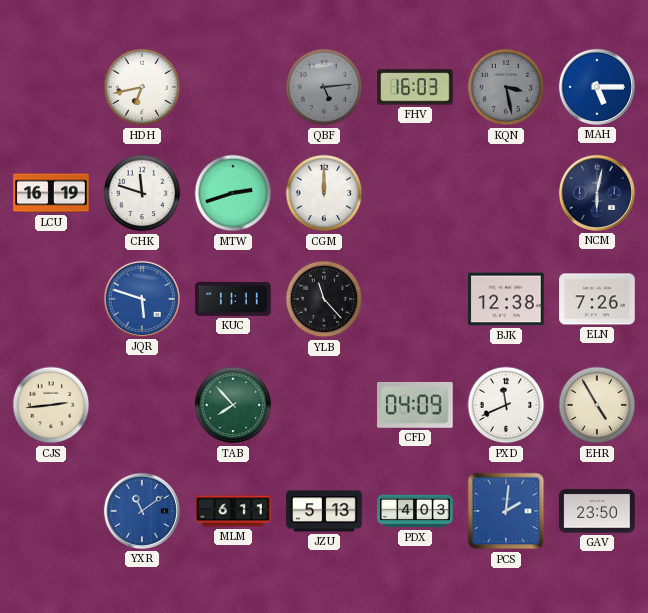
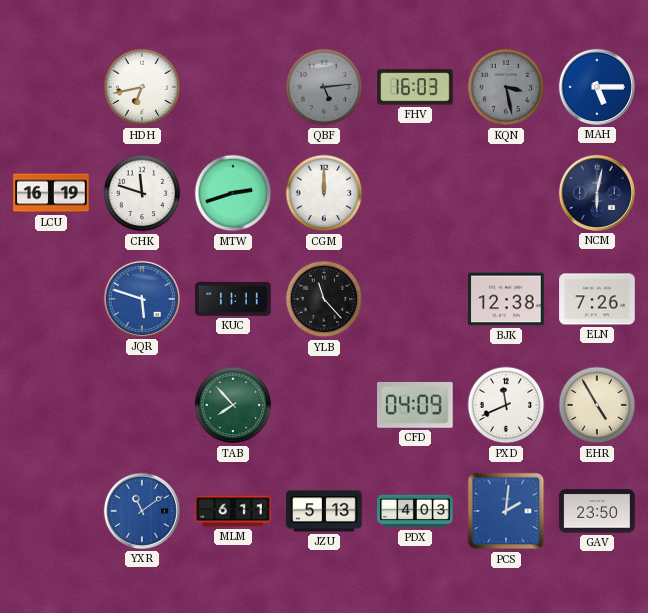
CJS: 2:44 -> none (51, 405)
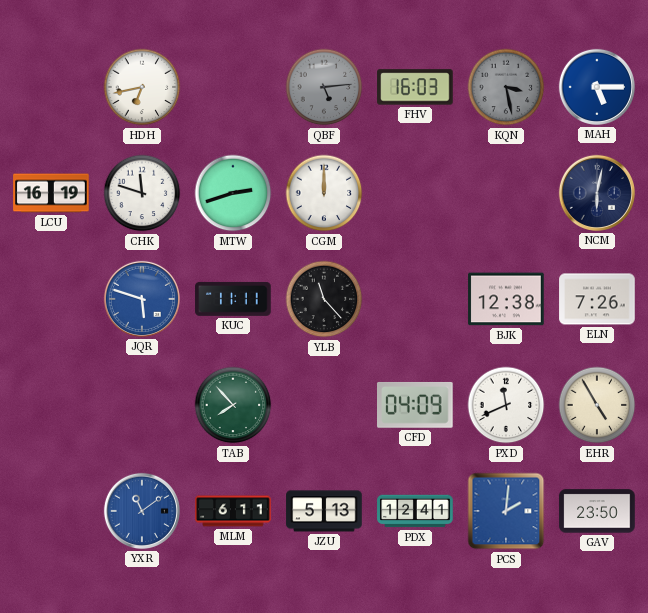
PDX: 4:03 -> 12:41 (415, 511)
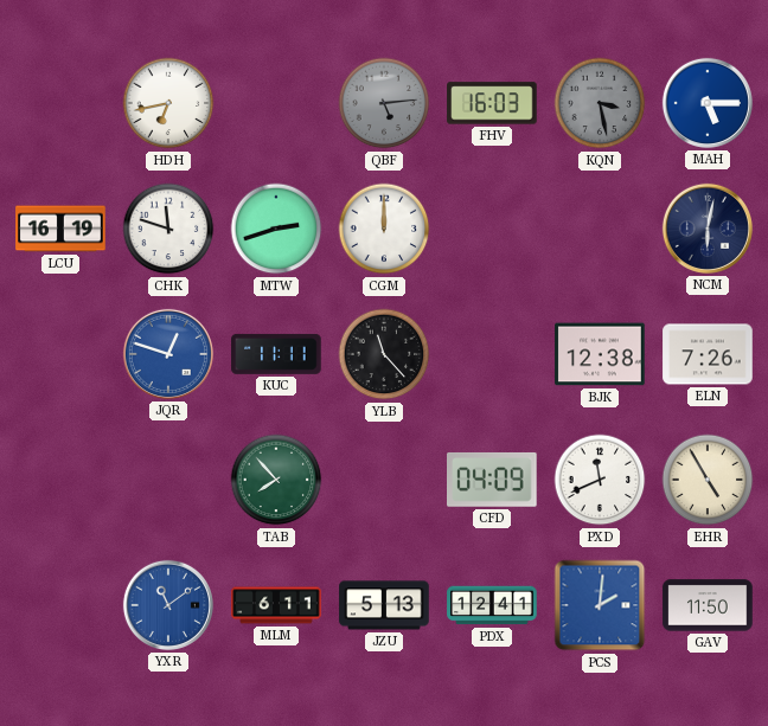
JQR: 5:48 -> 12:48 (168, 354)
GAV: 23:50 -> 11:50 (708, 605)
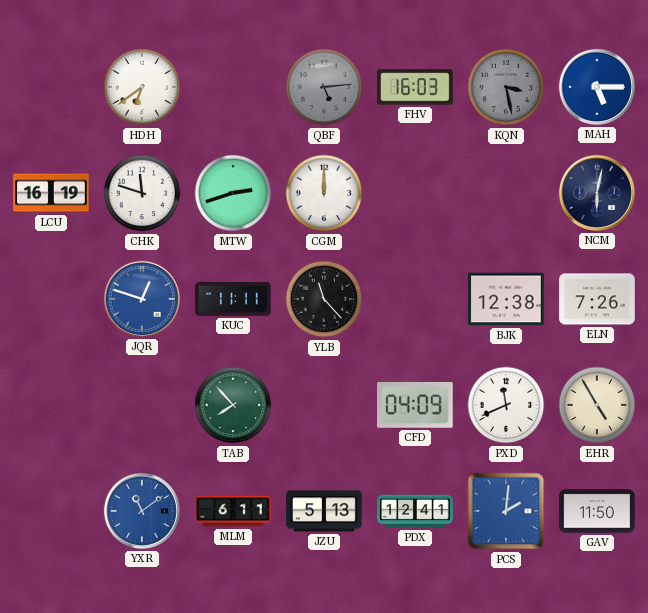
HDH: 6:43 -> 6:39 (142, 87)
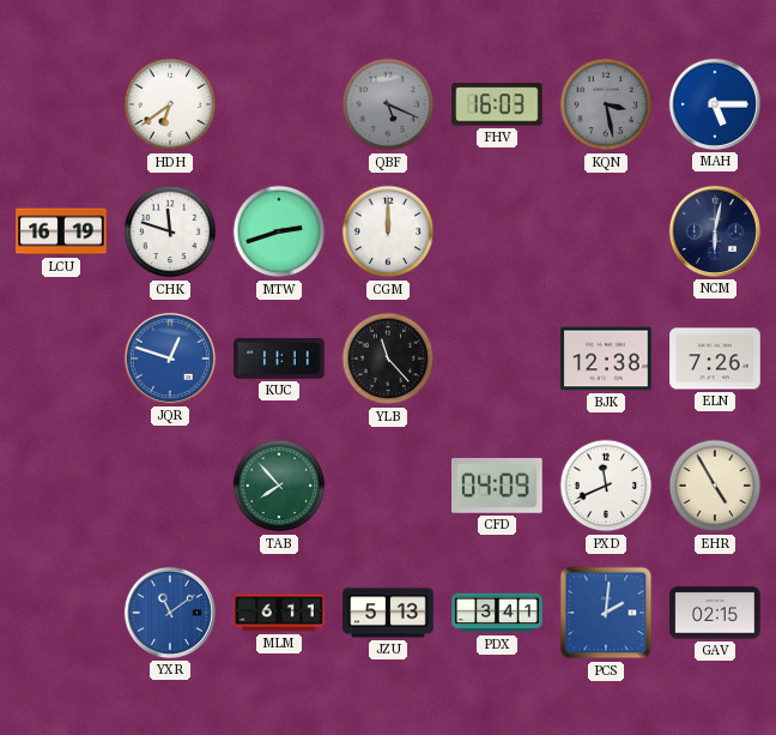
QBF: 5:14 -> 5:19 (388, 104)
PDX: 12:41 -> 3:41 (497, 613)
GAV: 11:50 -> 02:15 (715, 613)
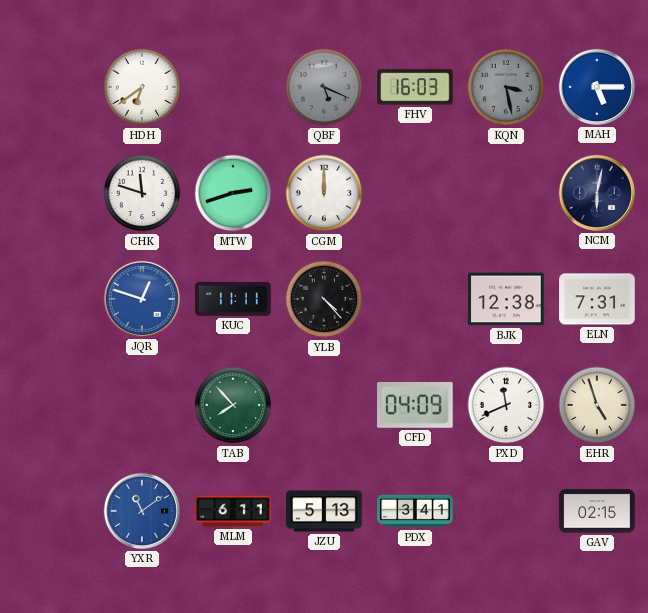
LCU: 16:19 -> none (61, 231)
YLB: 11:23 -> 4:23 (324, 299)
ELN: 7:26 -> 7:31 (597, 299)
EHR: 4:55 -> 4:57 (597, 405)
PCS: 2:01 -> none (606, 613)
